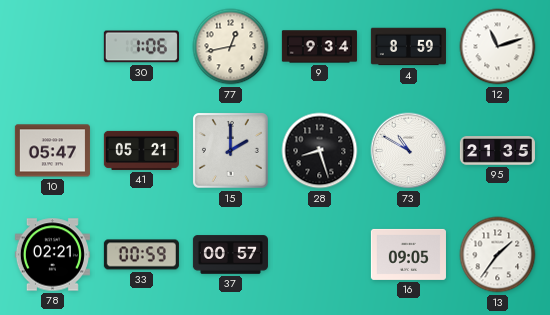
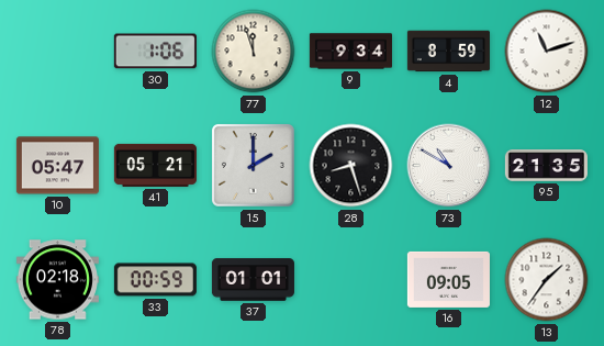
77: 12:43 -> 11:57 (254, 52)
78: 02:21 -> 02:18 (57, 280)
37: 00:57 -> 01:01 (253, 280)
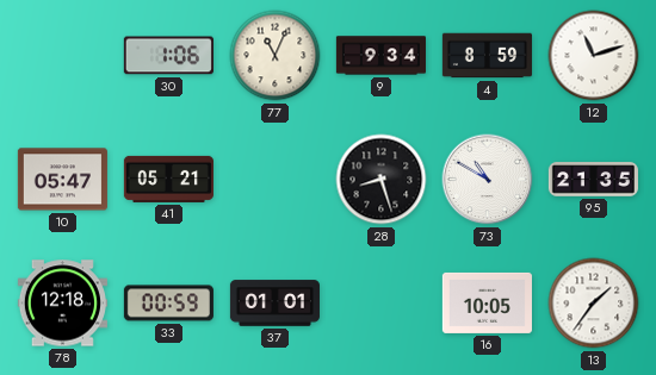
77: 11:57 -> 11:04 (276, 56)
15: 2:00 -> none (253, 165)
78: 02:18 -> 12:18 (62, 304)
16: 09:05 -> 10:05 (487, 302)
